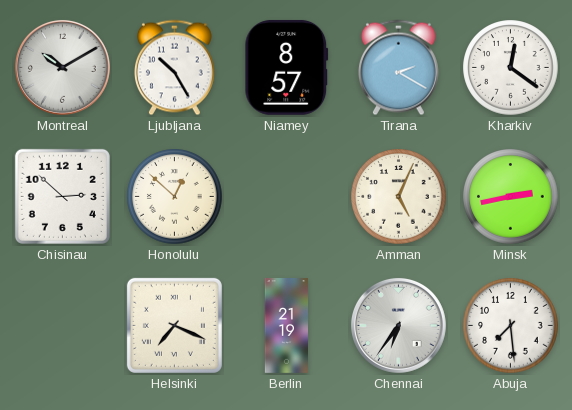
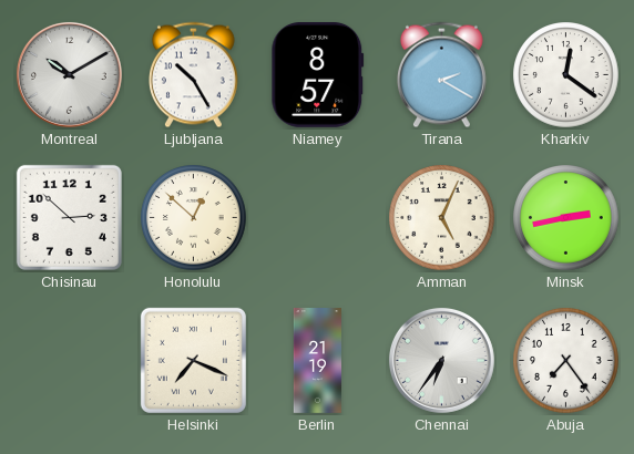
Abuja: 7:29 -> 7:24 (566, 361)
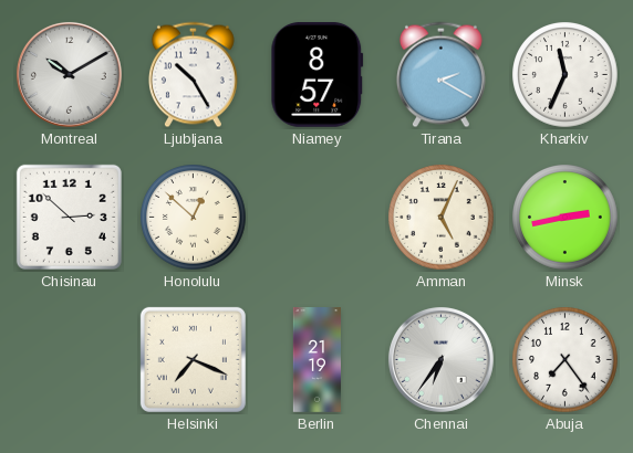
Kharkiv: 12:21 -> 11:34 (565, 75)
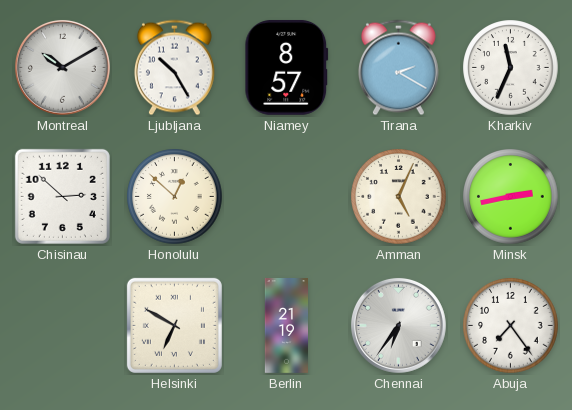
Helsinki: 7:19 -> 6:50 (174, 325)
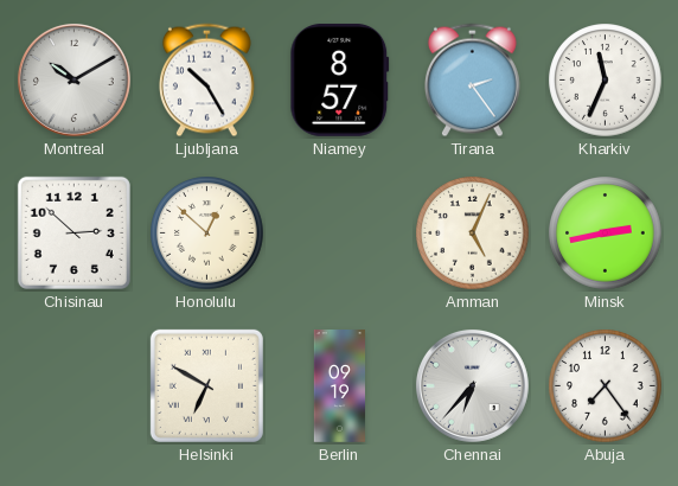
Tirana: 2:20 -> 2:24 (472, 81)
Berlin: 21:19 -> 09:19 (340, 386)
Chennai: 6:36 -> 6:37 (472, 385)
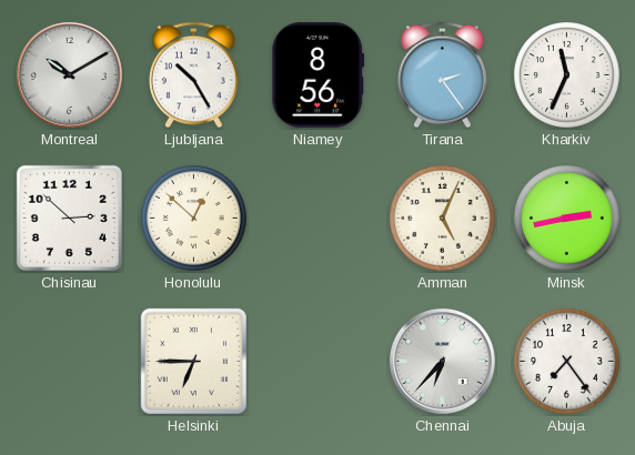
Niamey: 8:57 -> 8:56 (319, 74)
Helsinki: 6:50 -> 6:45 (193, 361)
Berlin: 09:19 -> none (340, 386)
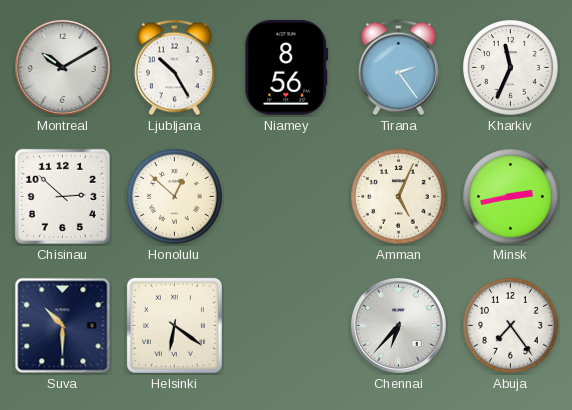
Suva: none -> 10:30 (63, 326)
Helsinki: 6:45 -> 6:21 (174, 325)
